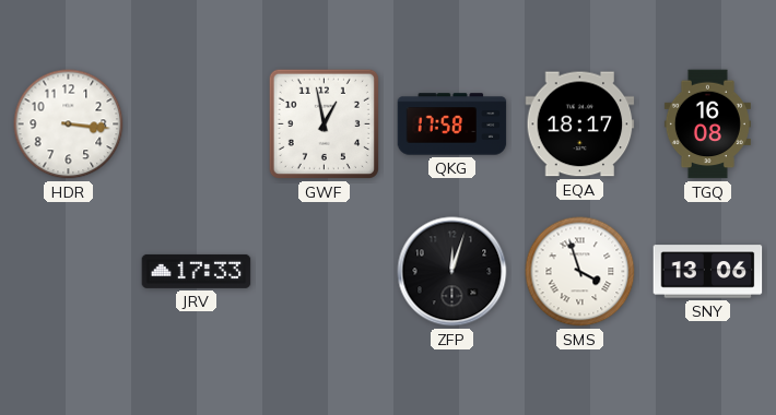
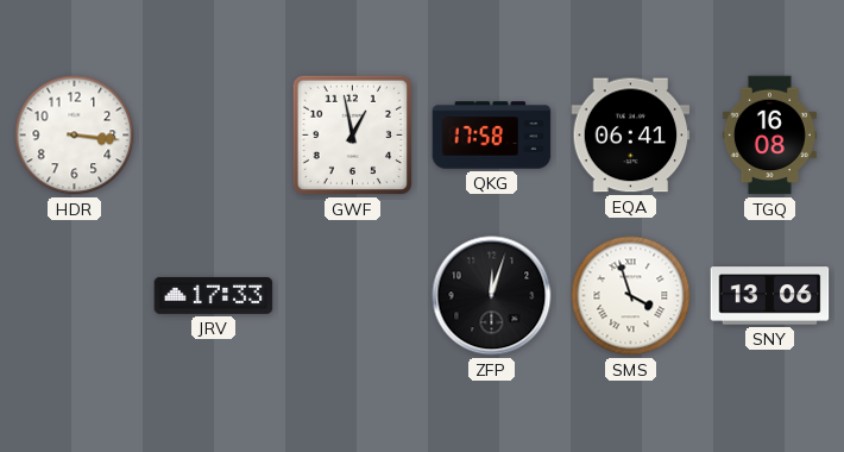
EQA: 18:17 -> 06:41 (631, 136)
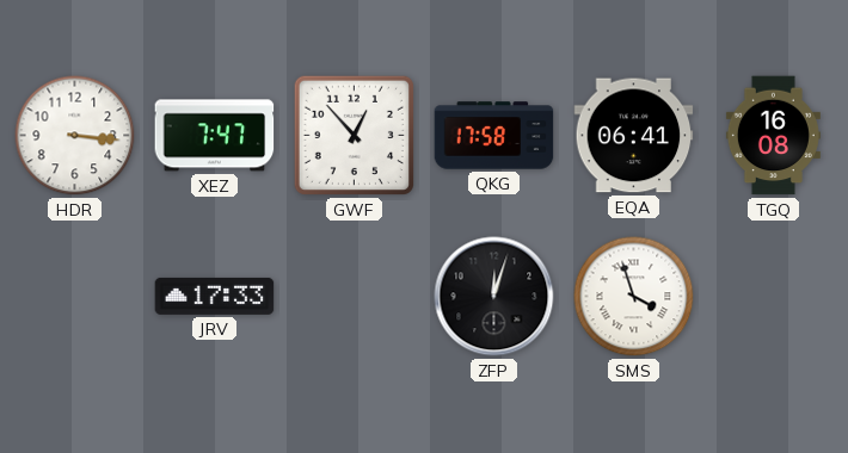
XEZ: none -> 7:47 (215, 136)
GWF: 12:58 -> 12:53 (354, 135)
SNY: 13:06 -> none (770, 296)
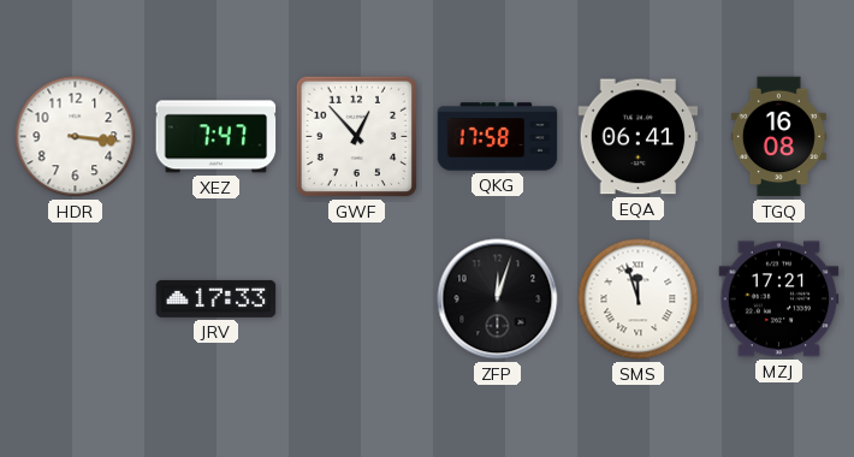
SMS: 3:57 -> 11:57 (639, 299)
MZJ: none -> 17:21 (779, 299)
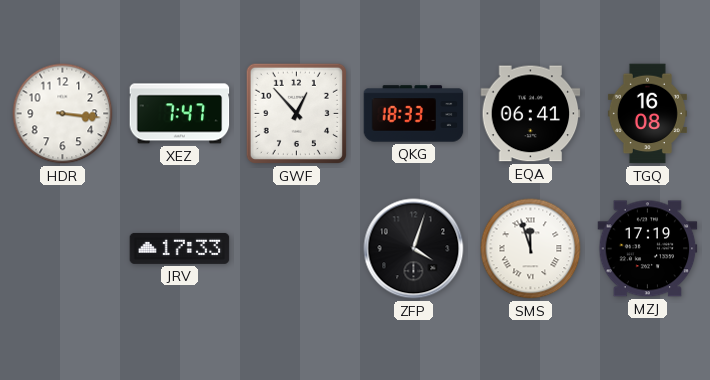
QKG: 17:58 -> 18:33 (414, 114)
ZFP: 12:03 -> 4:03 (414, 249)
MZJ: 17:21 -> 17:19 (648, 249)
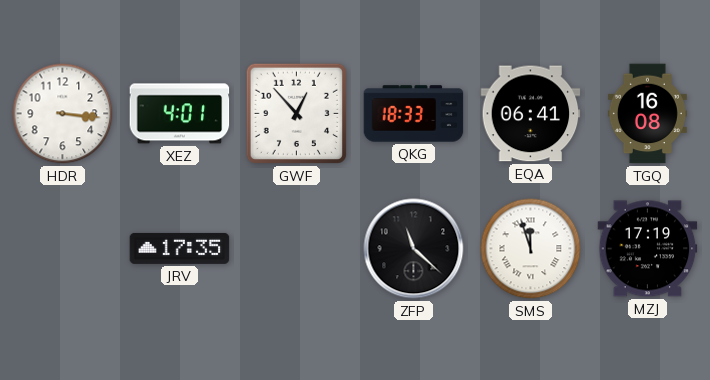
XEZ: 7:47 -> 4:01 (180, 114)
JRV: 17:33 -> 17:35 (180, 248)
ZFP: 4:03 -> 11:22 (414, 249)
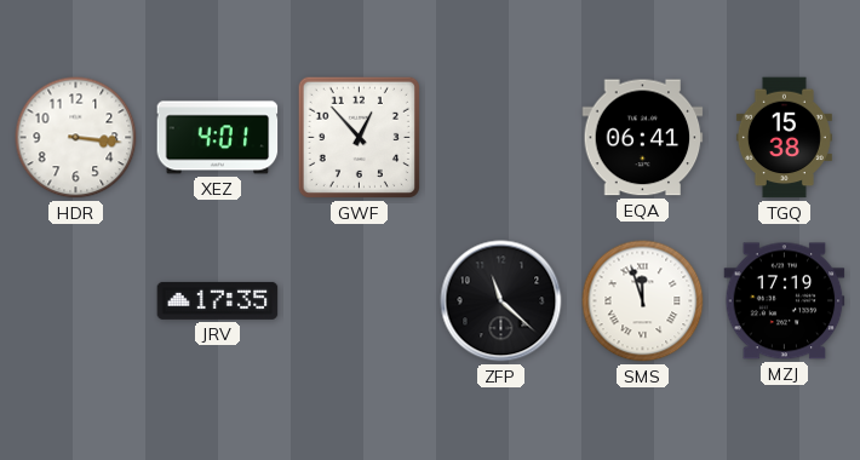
QKG: 18:33 -> none (414, 114)
TGQ: 16:08 -> 15:38 (784, 138)
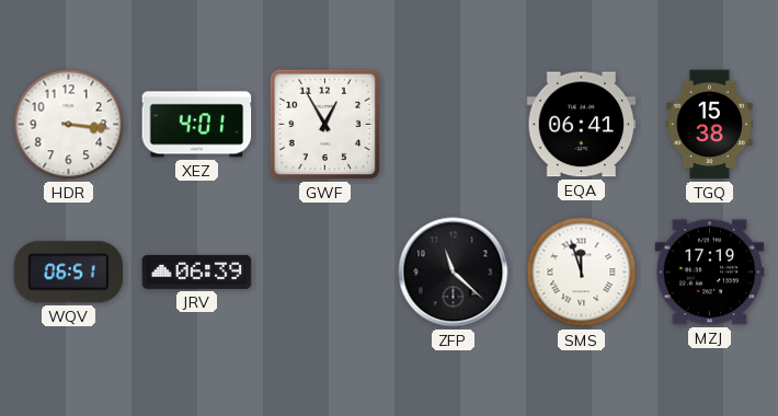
GWF: 12:53 -> 12:55 (324, 124)
WQV: none -> 06:51 (69, 273)
JRV: 17:35 -> 06:39 (197, 271)
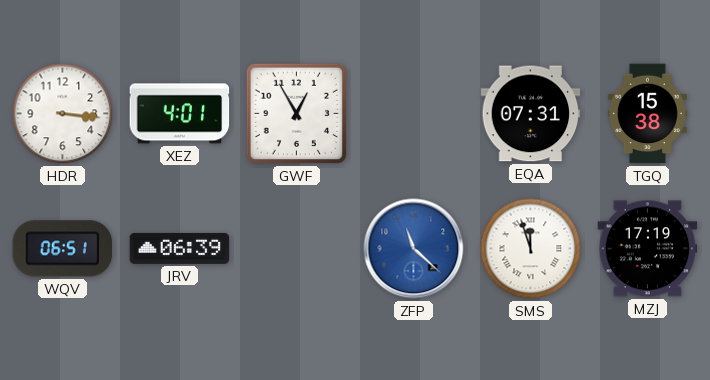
EQA: 06:41 -> 07:31 (531, 114)
ZFP dial: black -> blue (414, 249)
